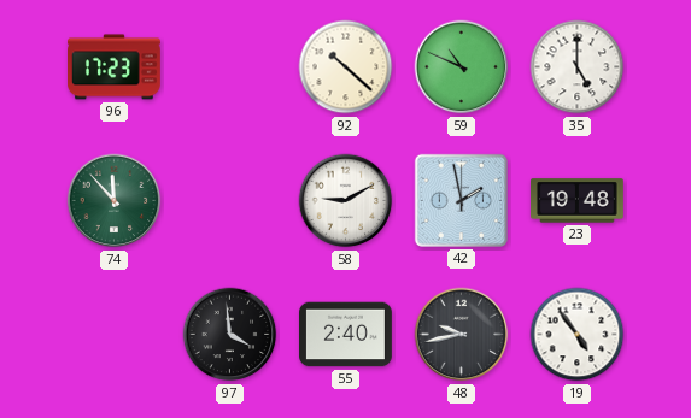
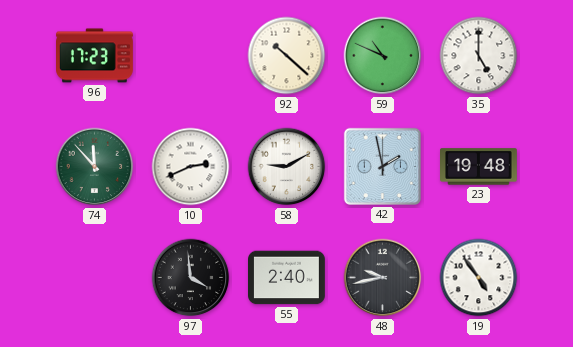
10: none -> 2:41 (191, 167)
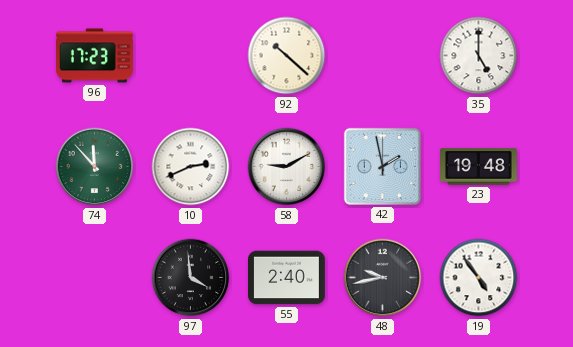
59: 10:49 -> none (383, 56)
